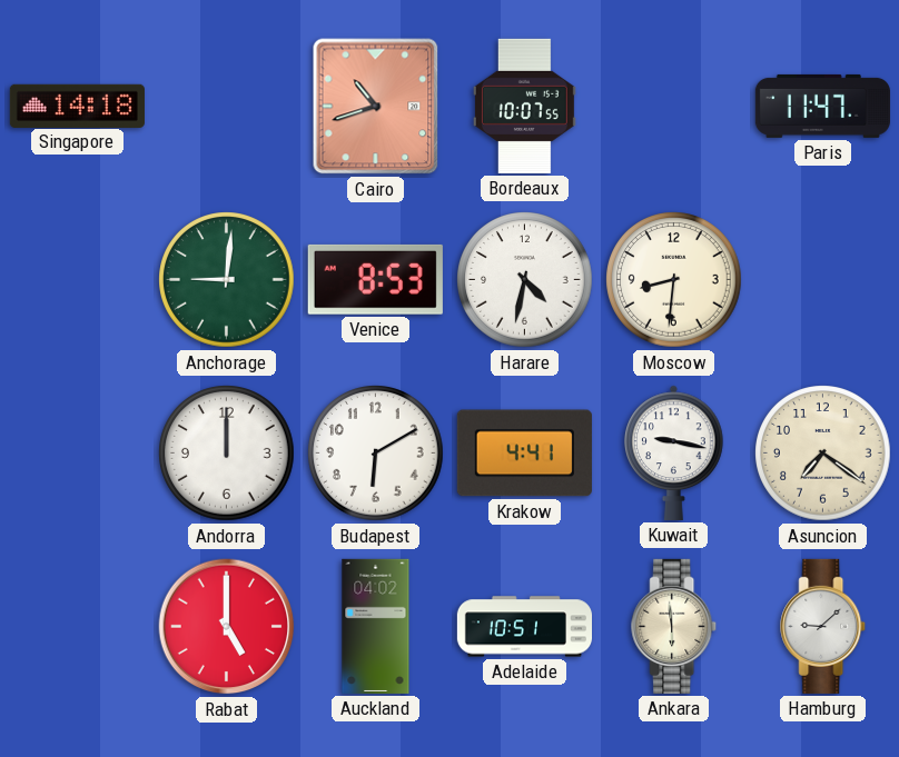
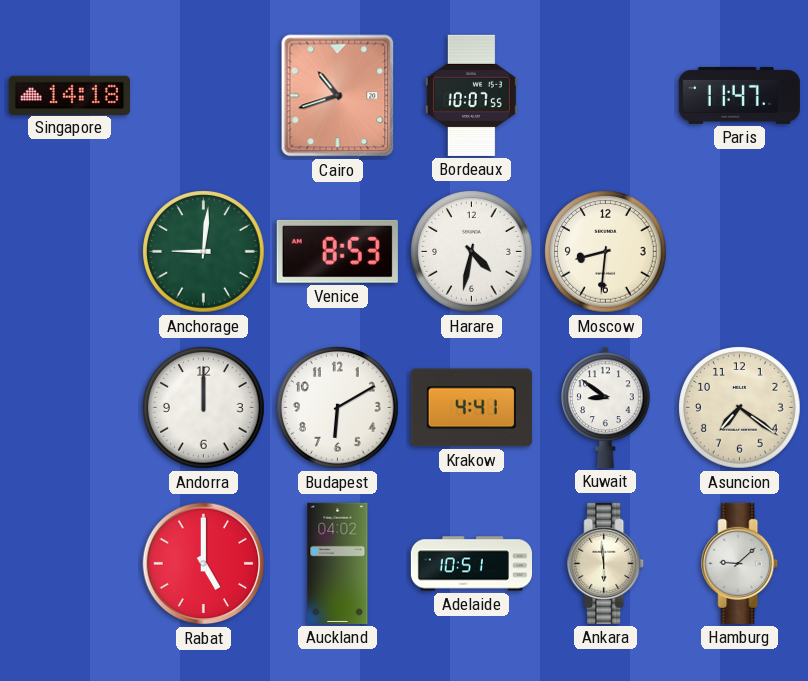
Kuwait: 9:17 -> 8:51 (606, 407)
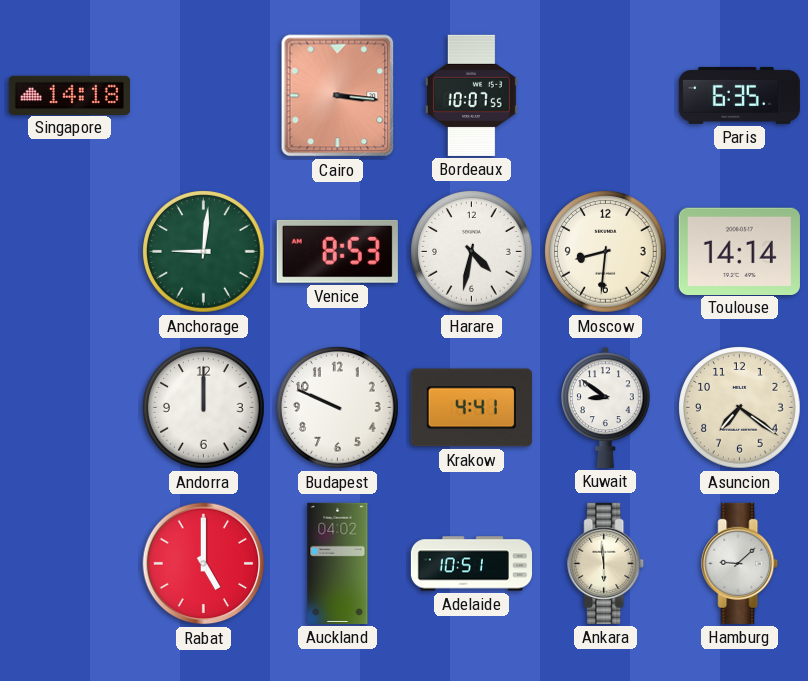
Cairo: 10:42 -> 3:16 (338, 96)
Paris: 11:47 -> 6:35 (739, 95)
Toulouse: none -> 14:14 (739, 251)
Budapest: 6:10 -> 9:49 (338, 408)
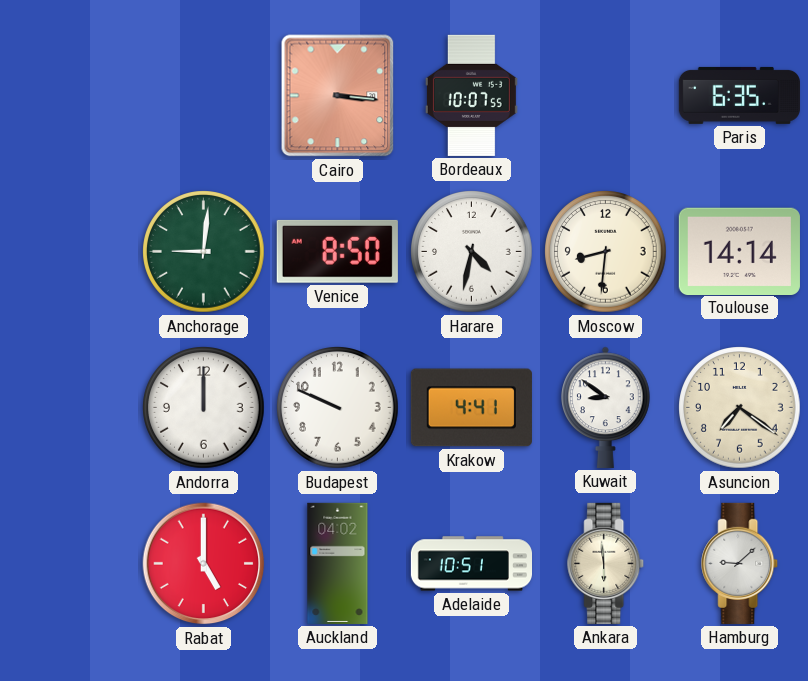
Singapore: 14:18 -> none (69, 95)
Venice: 8:53 -> 8:50 (337, 251)
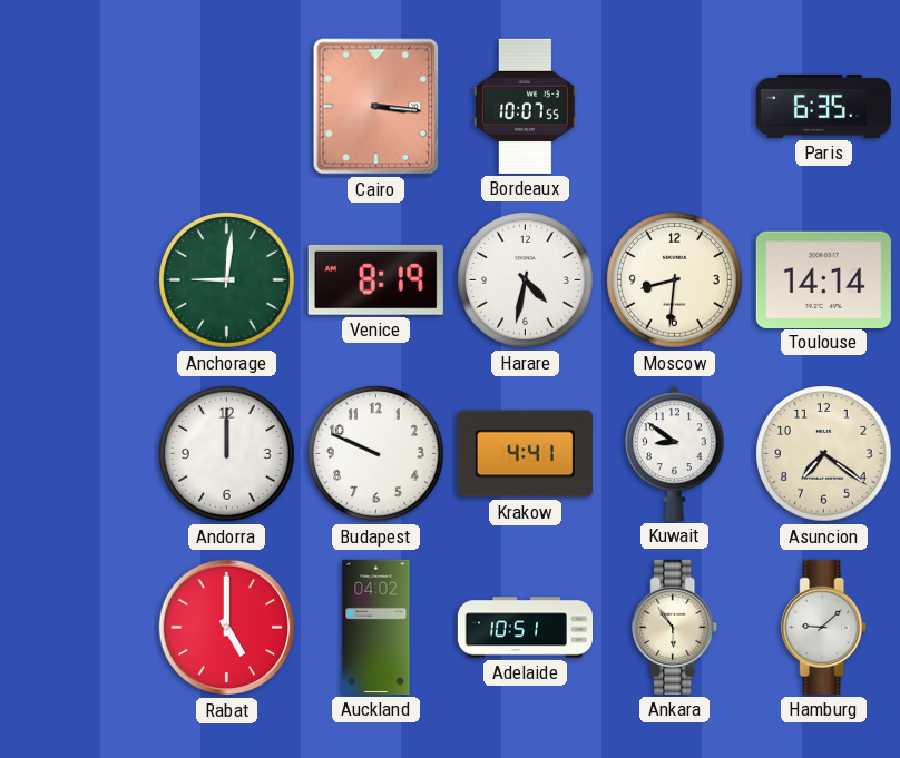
Venice: 8:50 -> 8:19 (375, 279)
Ankara: 5:59 -> 5:54 (675, 627)
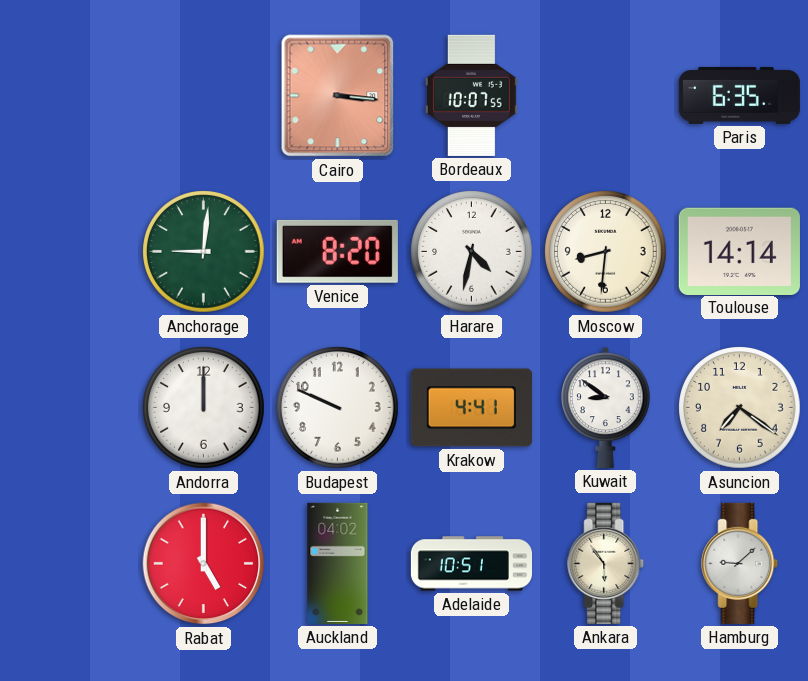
Venice: 8:19 -> 8:20 (337, 251)
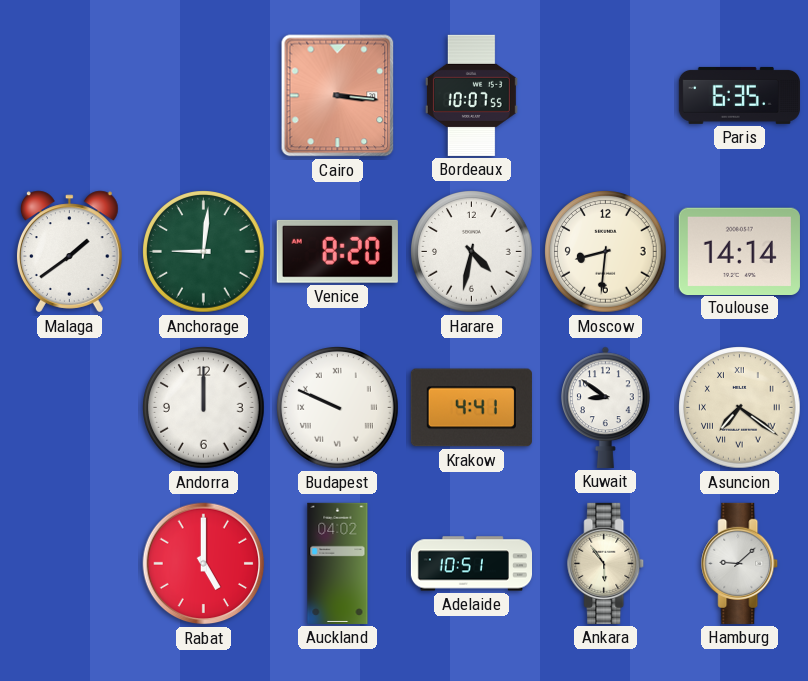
Malaga: none -> 1:39 (69, 252)
Budapest numerals: Arabic -> Roman (338, 408)
Asuncion numerals: Arabic -> Roman (740, 408)
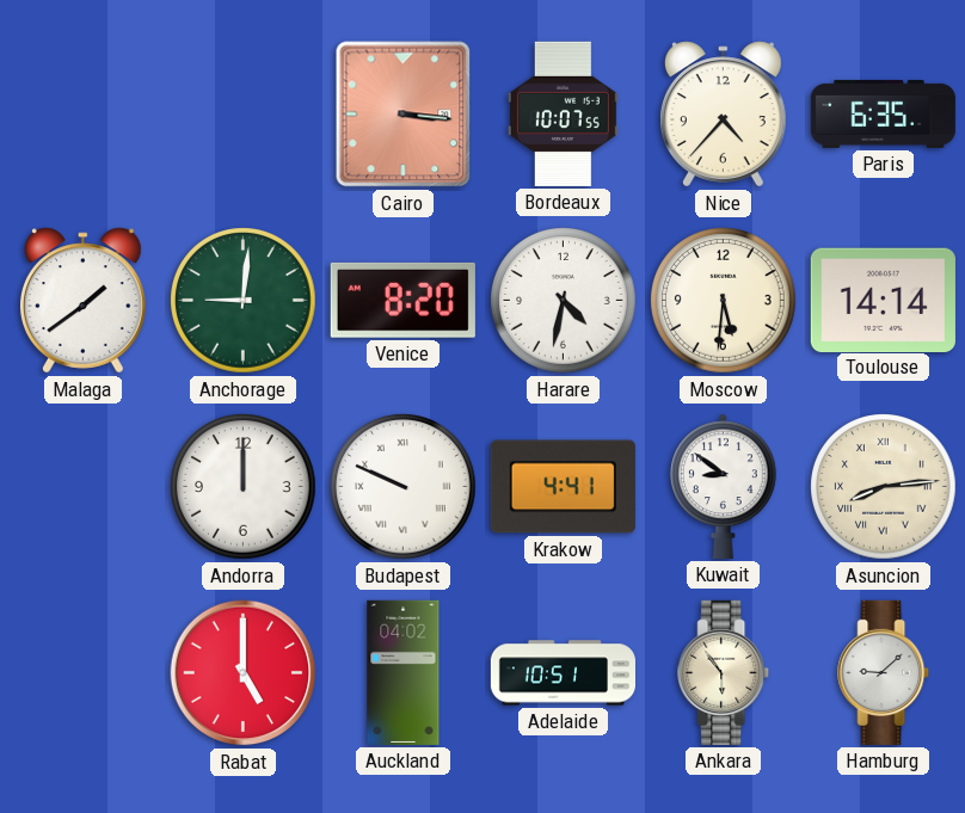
Nice: none -> 4:37 (723, 115)
Moscow: 8:31 -> 5:31 (724, 301)
Asuncion: 7:21 -> 8:14 (884, 487)
